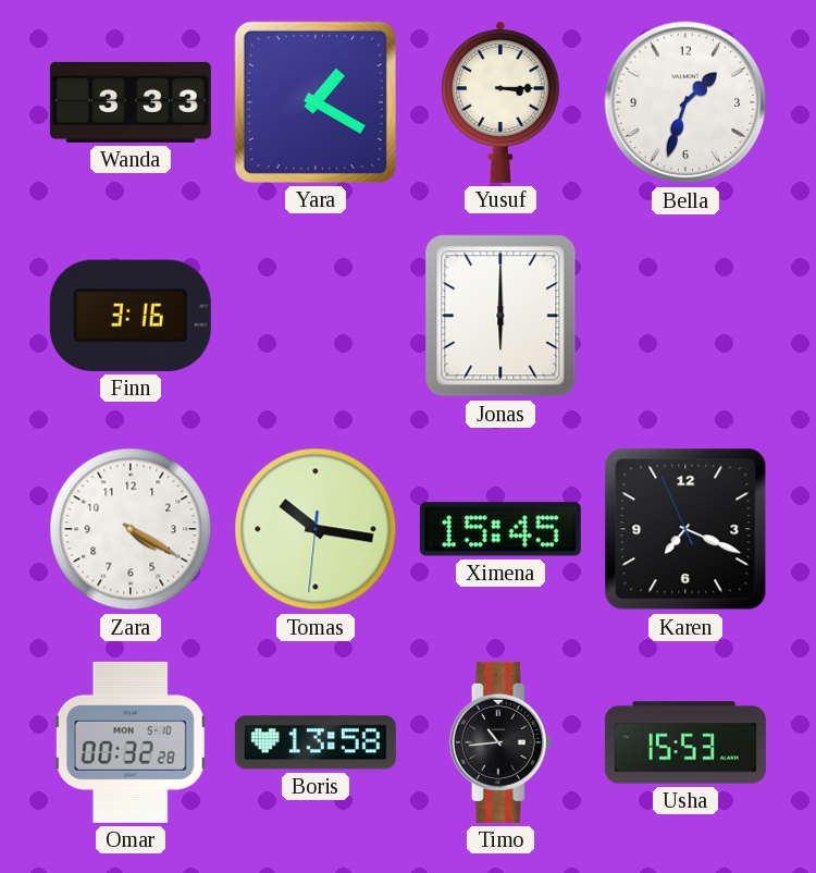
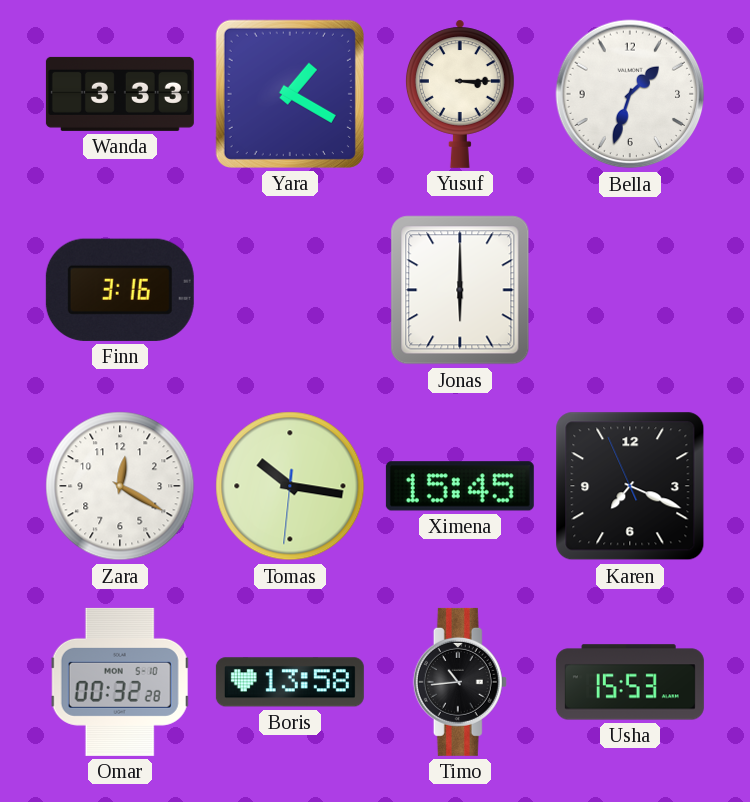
Zara: 4:20 -> 12:20 (120, 486)
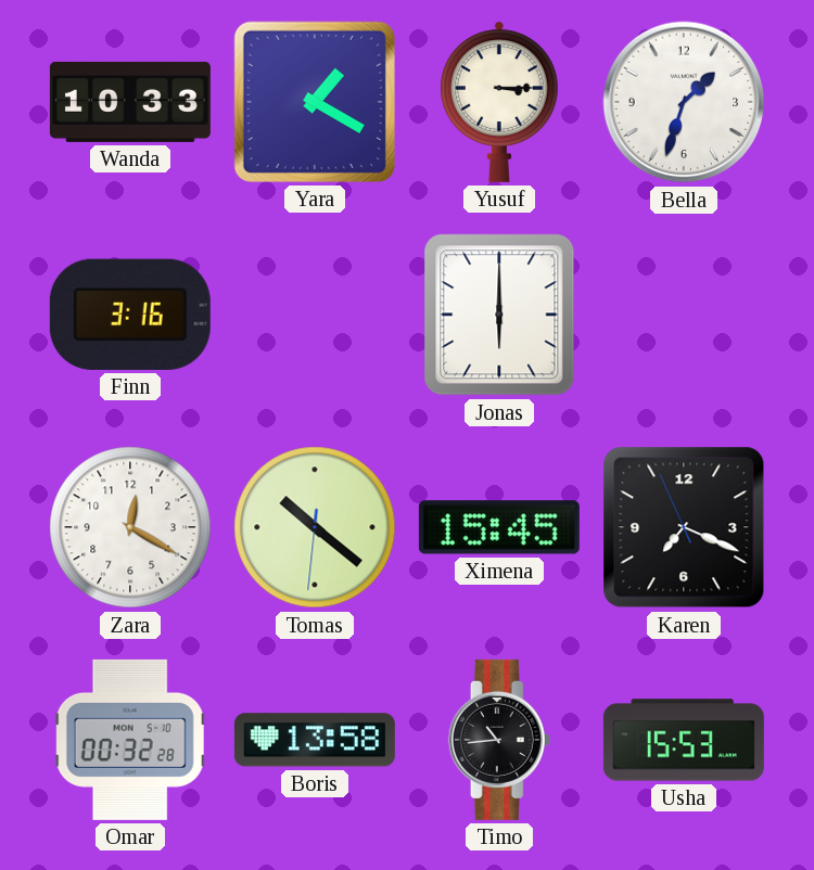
Wanda: 3:33 -> 10:33 (130, 102)
Tomas: 10:16 -> 10:21 (315, 527)
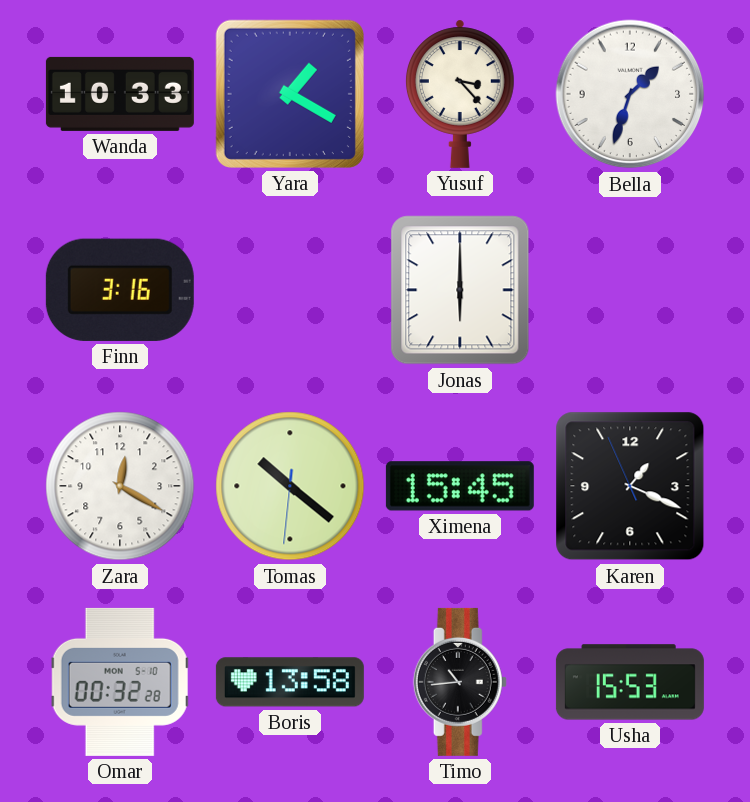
Yusuf: 3:15 -> 3:23 (460, 94)
Karen: 7:18 -> 1:18 (630, 486)
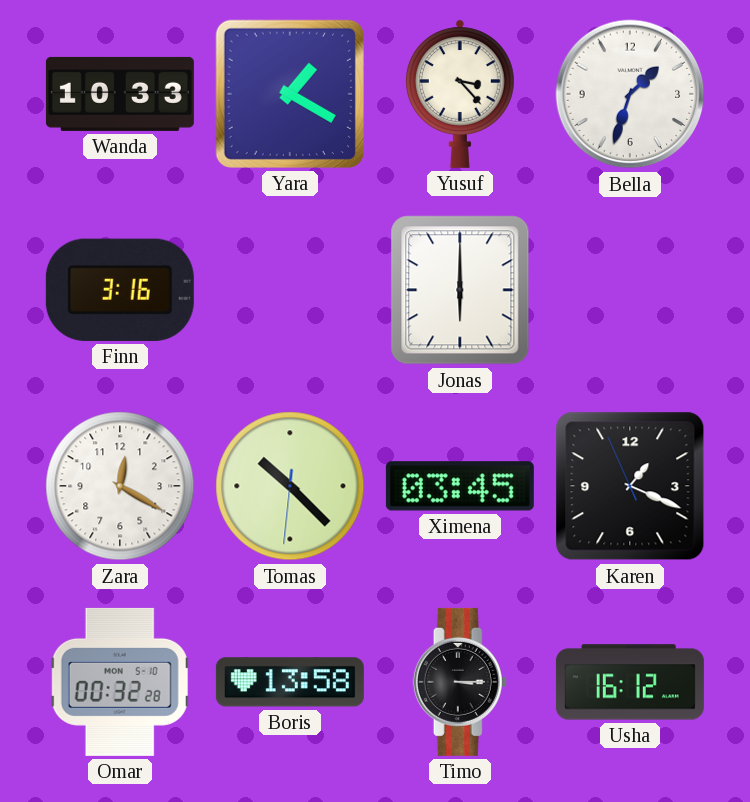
Tomas: 10:21 -> 10:22 (290, 486)
Ximena: 15:45 -> 03:45 (460, 486)
Timo: 10:44 -> 3:15 (460, 682)
Usha: 15:53 -> 16:12 (630, 682)
